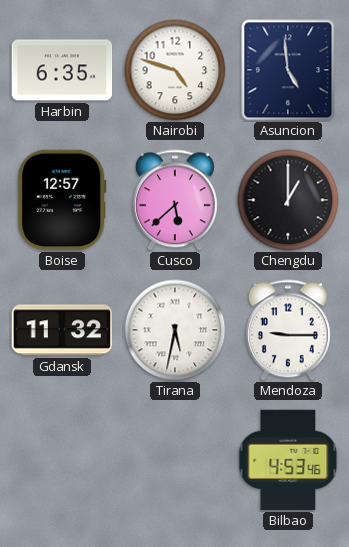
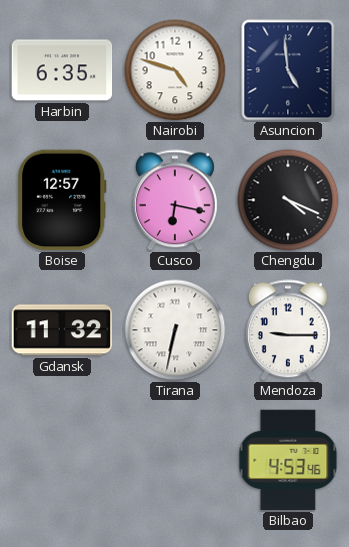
Cusco: 5:38 -> 6:17 (175, 200)
Chengdu: 1:00 -> 4:19 (288, 200)
Tirana: 5:32 -> 6:32 (175, 330)
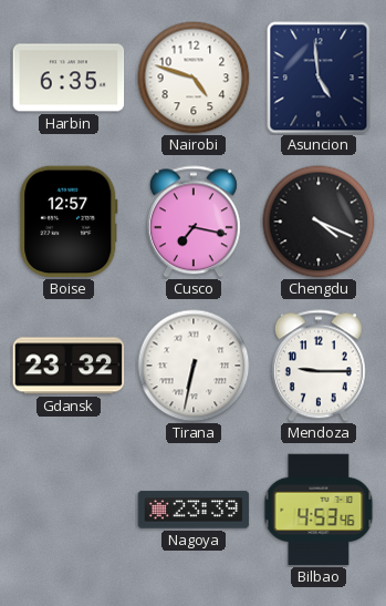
Cusco: 6:17 -> 7:17 (194, 222)
Gdansk: 11:32 -> 23:32 (69, 366)
Nagoya: none -> 23:39 (194, 510)
